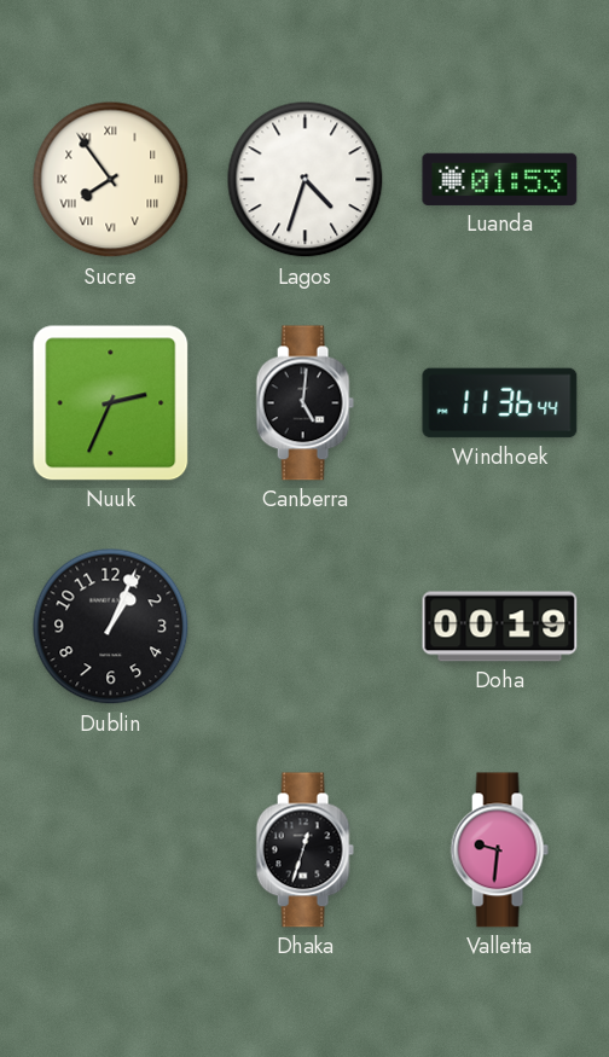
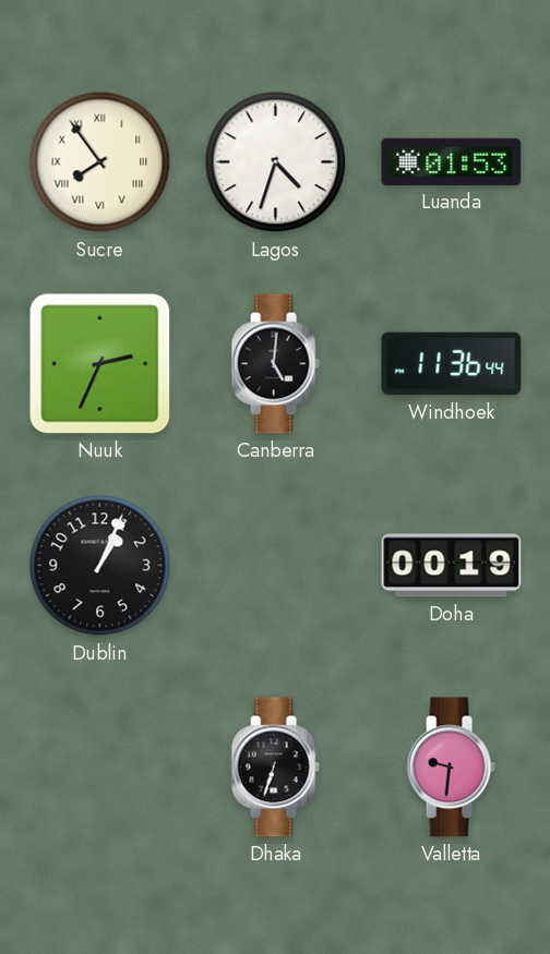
Dhaka: 12:33 -> 6:33 (275, 768)
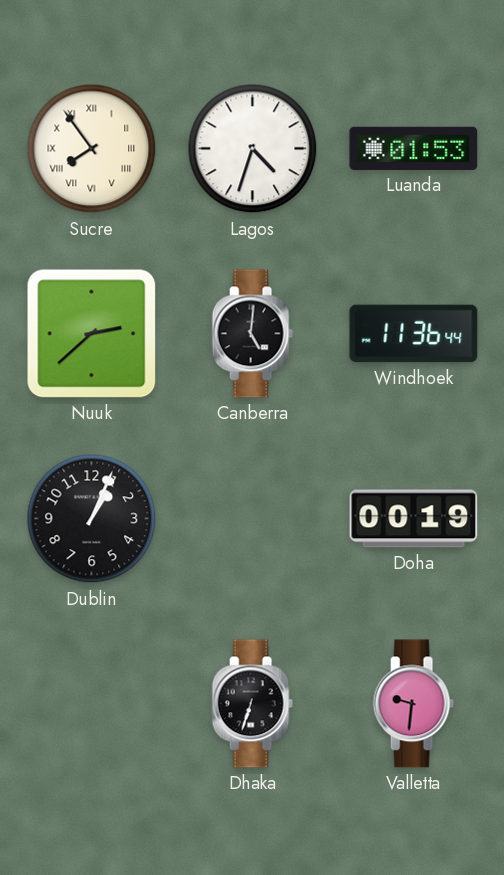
Nuuk: 2:34 -> 2:38 (92, 334)
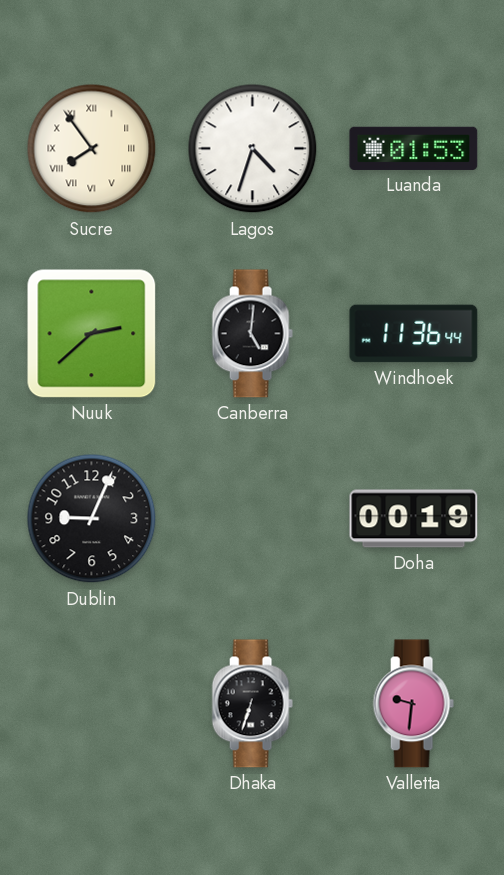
Dublin: 1:04 -> 9:04 (92, 519)
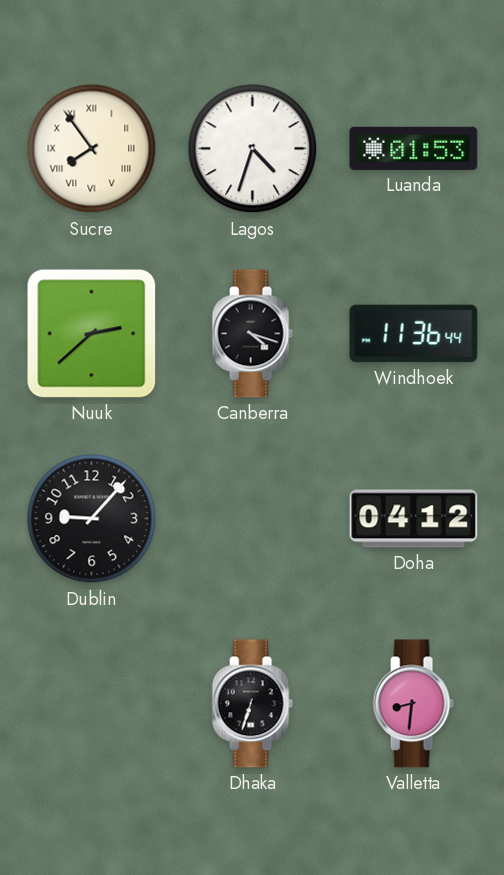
Canberra: 5:01 -> 4:18 (252, 334)
Dublin: 9:04 -> 9:07 (92, 519)
Doha: 00:19 -> 04:12 (414, 519)
Valletta: 9:31 -> 8:31 (413, 704)
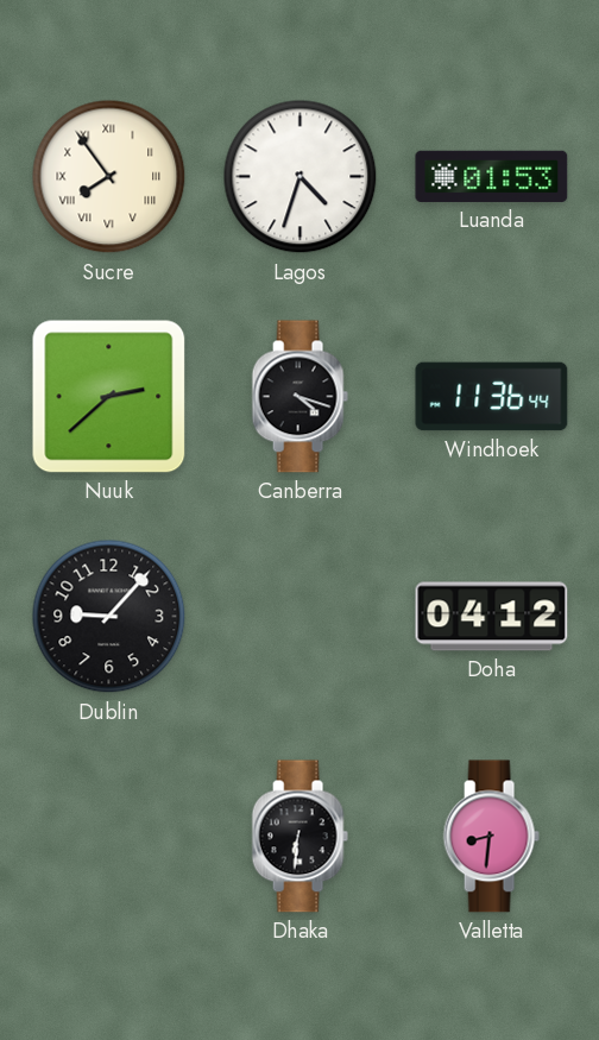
Dhaka: 6:33 -> 6:31 (299, 837)
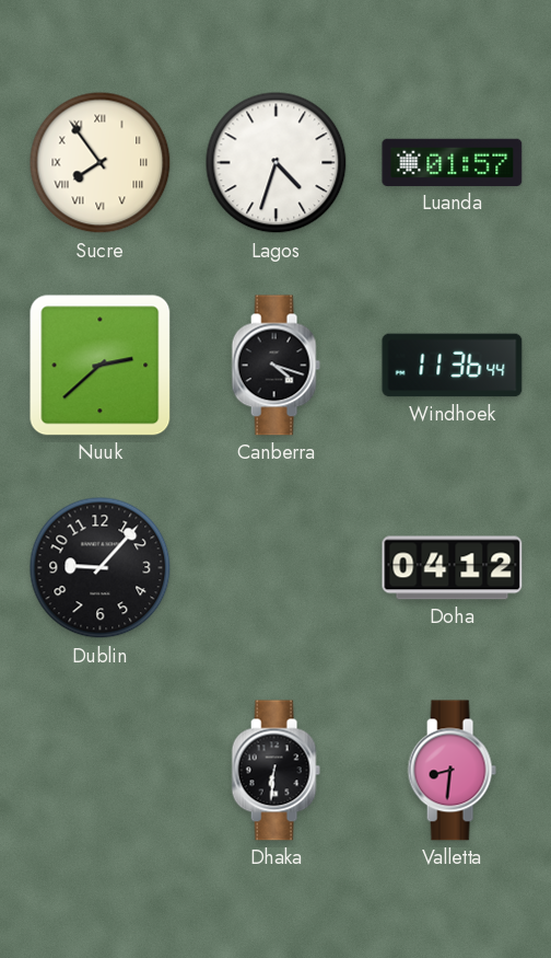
Luanda: 01:53 -> 01:57 (453, 162)
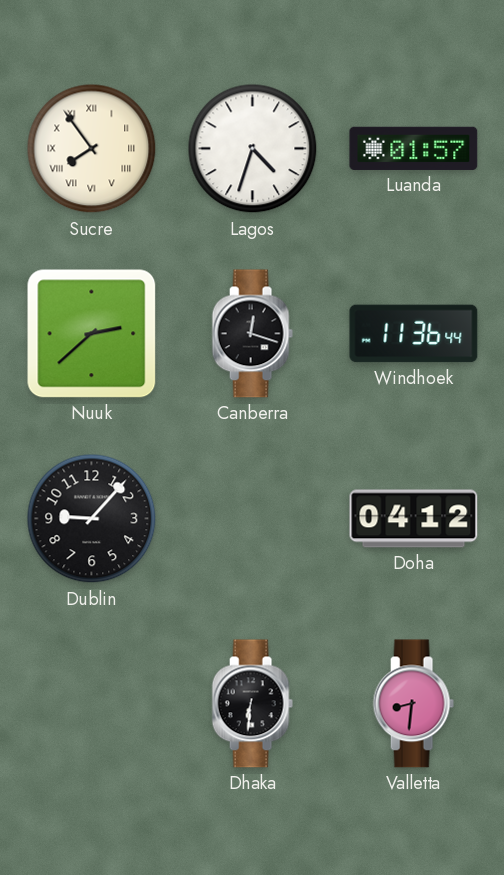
Canberra: 4:18 -> 12:18 (252, 334)
